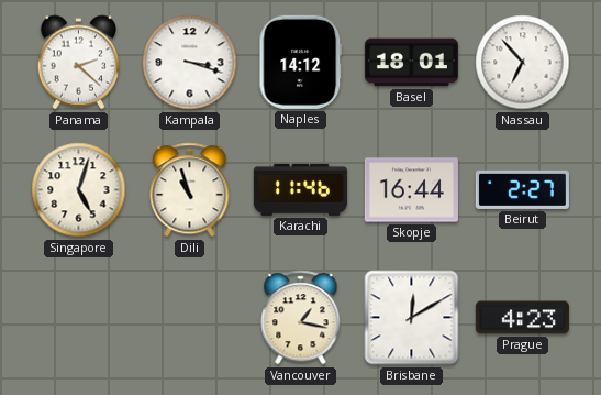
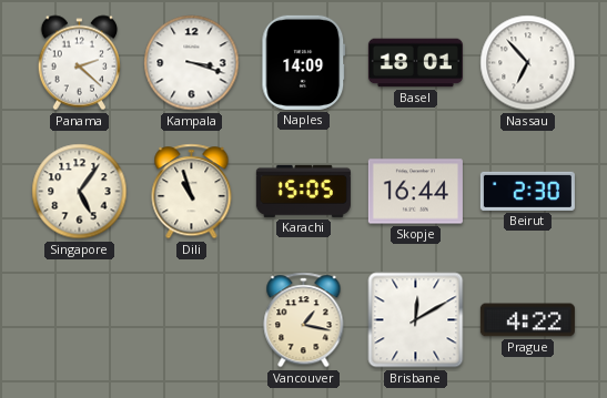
Naples: 14:12 -> 14:09 (304, 62)
Singapore: 5:03 -> 5:06 (80, 192)
Karachi: 11:46 -> 15:05 (303, 191)
Beirut: 2:27 -> 2:30 (527, 191)
Prague: 4:23 -> 4:22 (527, 320)
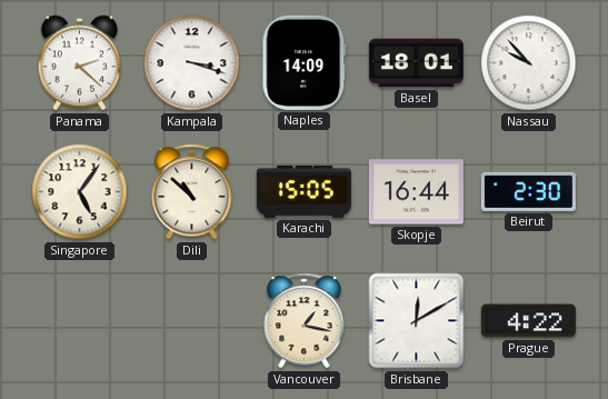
Nassau: 6:53 -> 9:53 (529, 63)
Dili: 10:57 -> 10:52 (192, 192)
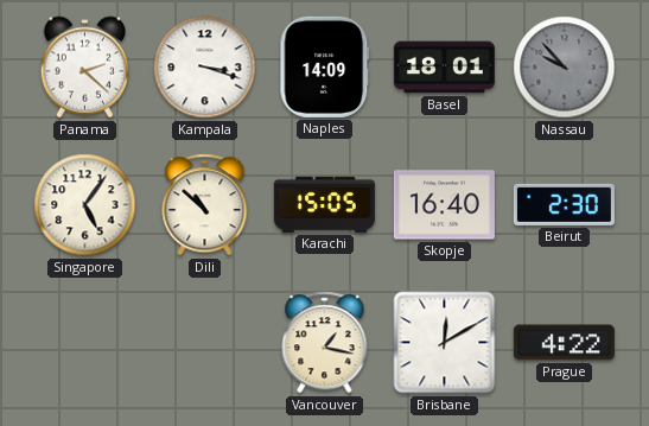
Nassau dial: white -> grey (565, 68)
Skopje: 16:44 -> 16:40 (444, 205)
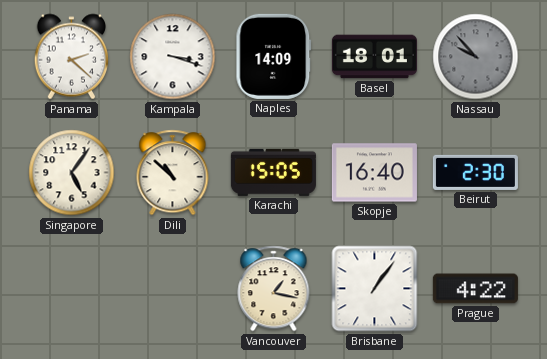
Brisbane: 12:10 -> 1:06 (375, 289)
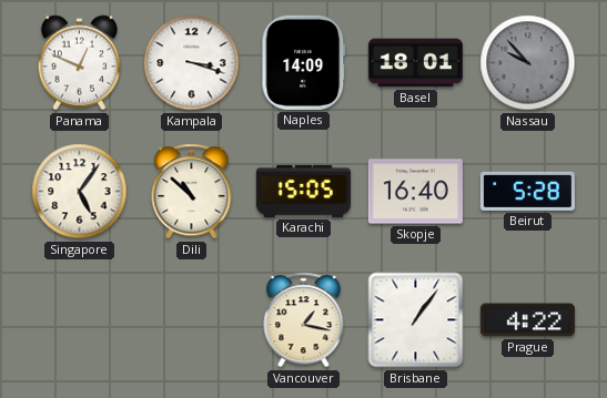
Panama: 2:22 -> 12:49 (80, 63)
Beirut: 2:30 -> 5:28 (527, 191)
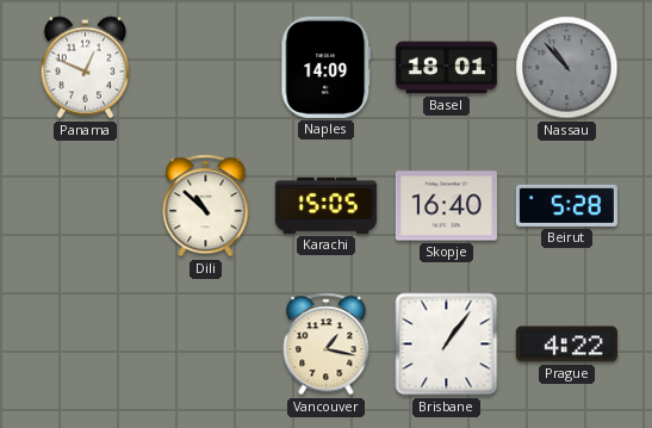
Kampala: 3:18 -> none (192, 63)
Nassau: 9:53 -> 10:53 (567, 68)
Singapore: 5:06 -> none (80, 192)
